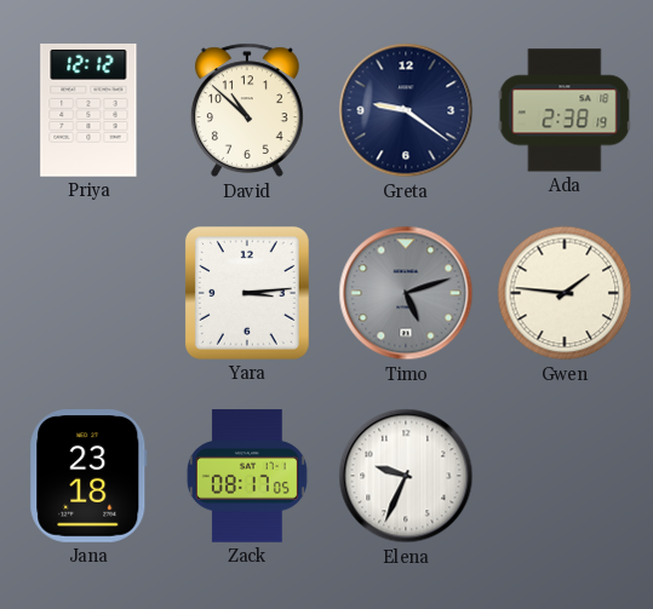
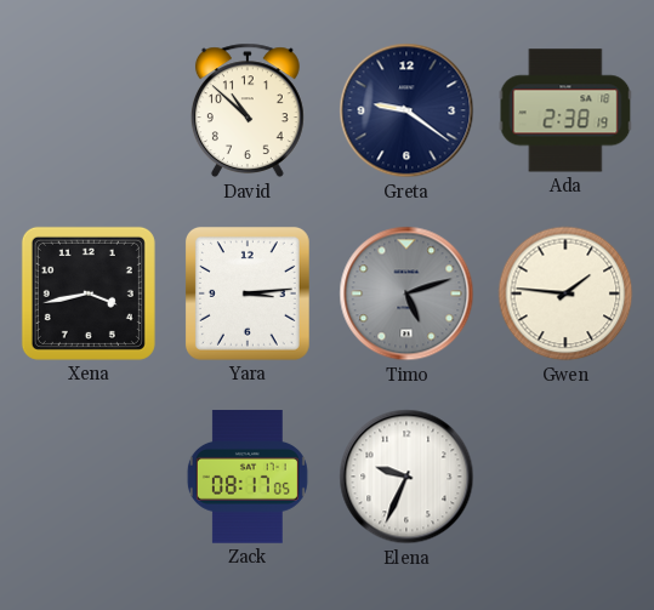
Priya: 12:12 -> none (88, 111)
Xena: none -> 3:43 (89, 293)
Jana: 23:18 -> none (88, 477)
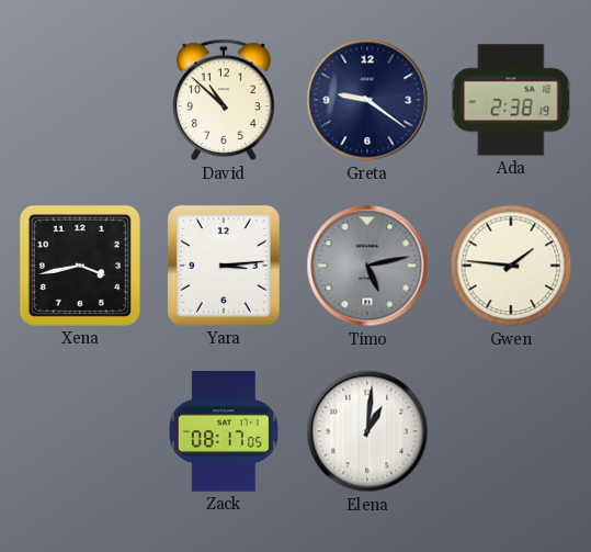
Timo: 5:12 -> 5:13 (367, 266)
Elena: 9:34 -> 1:01 (367, 431)
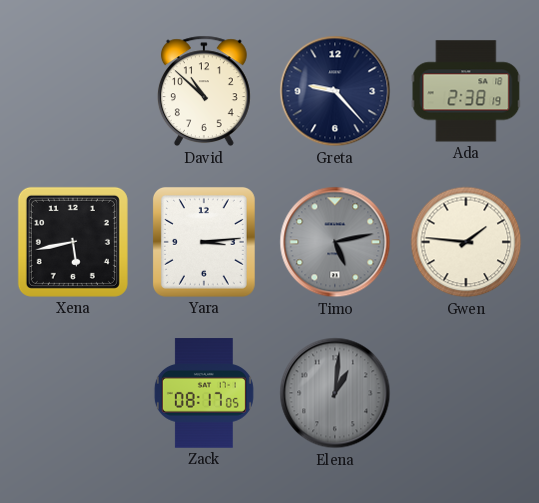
Greta: 9:21 -> 9:23 (335, 91)
Xena: 3:43 -> 5:43 (73, 242)
Elena dial: white -> grey (335, 393)
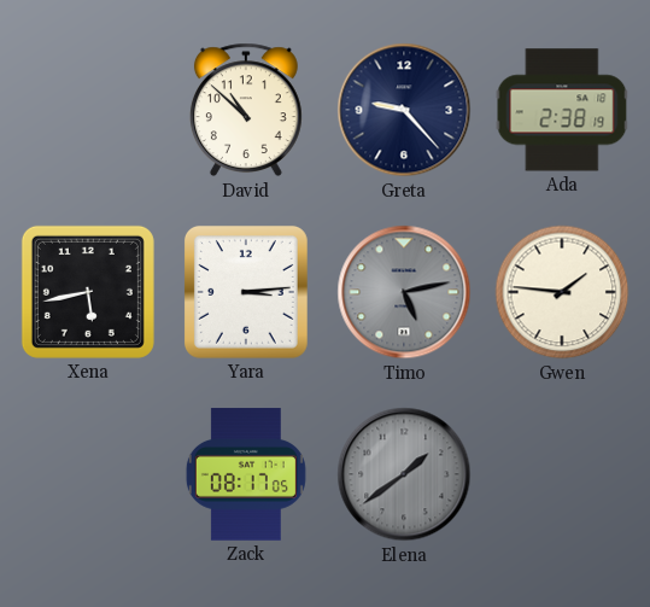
Elena: 1:01 -> 1:39 (404, 474)
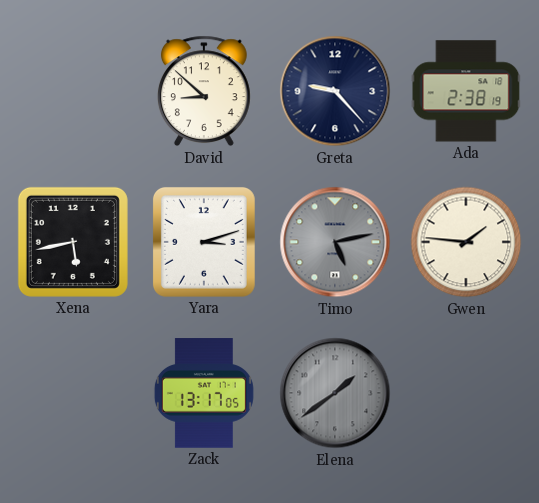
David: 10:52 -> 8:52 (204, 91)
Yara: 3:14 -> 3:12 (204, 242)
Zack: 08:17 -> 13:17 (204, 393)
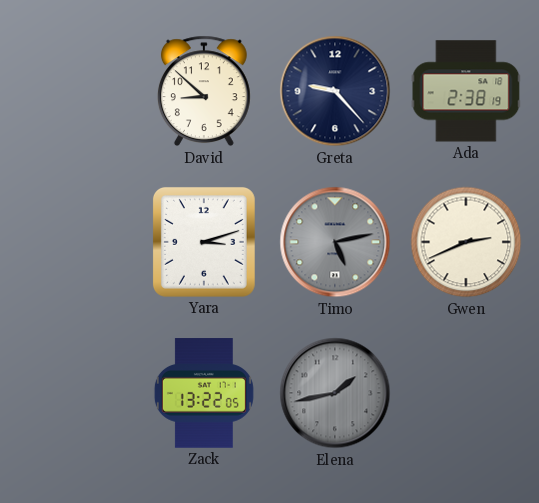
Xena: 5:43 -> none (73, 242)
Gwen: 1:46 -> 2:41 (466, 242)
Zack: 13:17 -> 13:22 (204, 393)
Elena: 1:39 -> 1:43 (335, 393)
